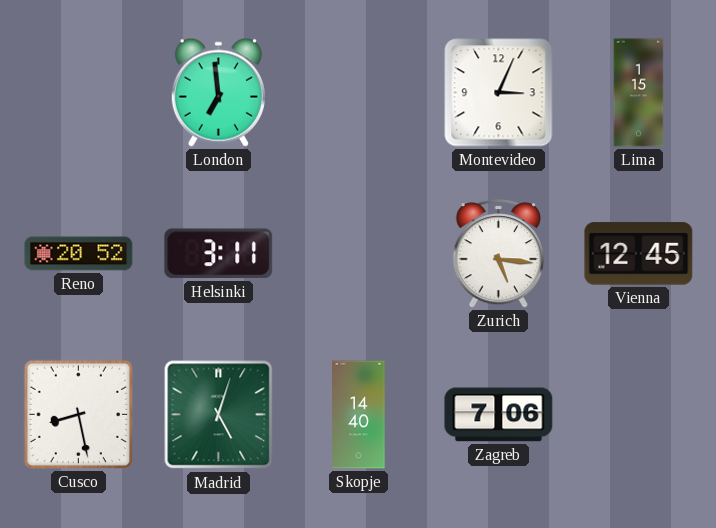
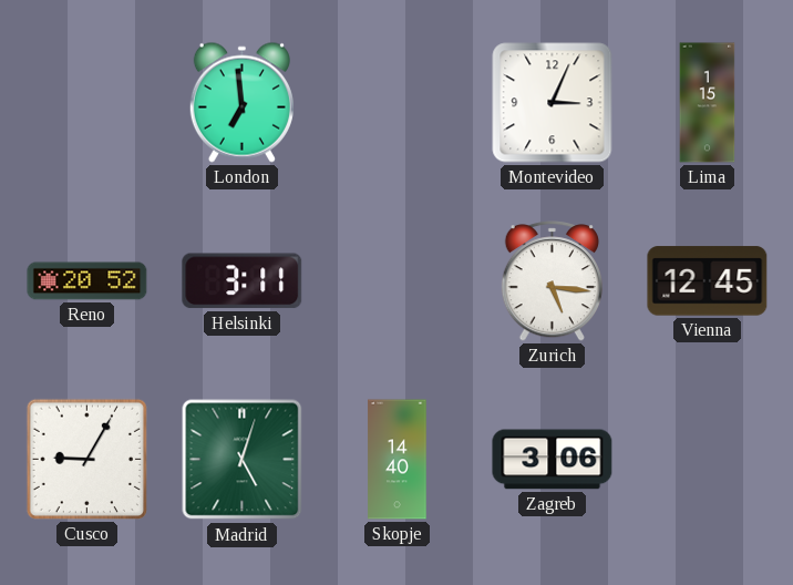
Cusco: 8:28 -> 9:05 (86, 459)
Zagreb: 7:06 -> 3:06 (553, 460)
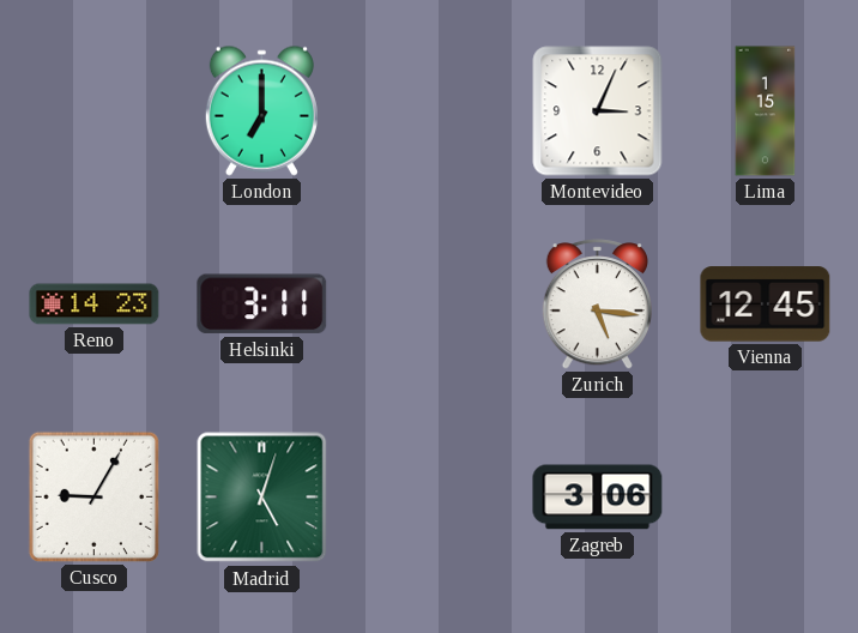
London: 6:59 -> 7:00 (261, 110)
Reno: 20:52 -> 14:23 (95, 305)
Skopje: 14:40 -> none (398, 460)
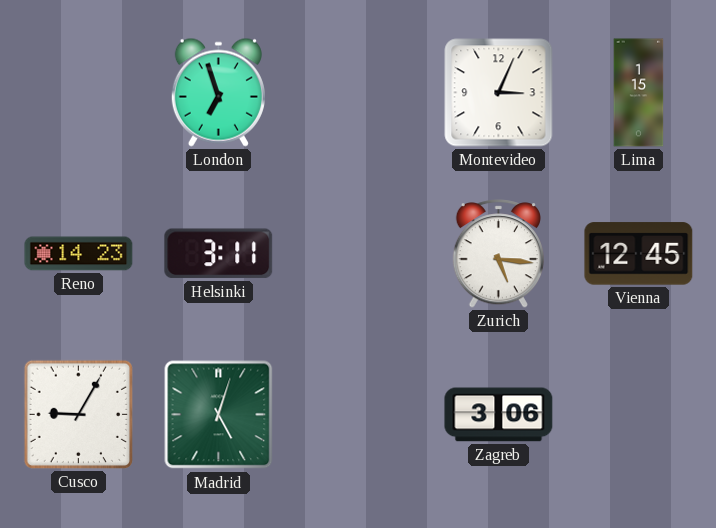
London: 7:00 -> 6:57 (218, 92)
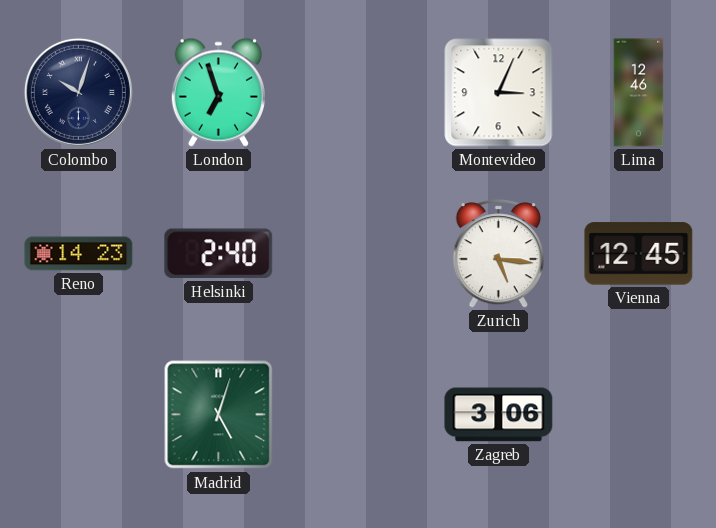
Colombo: none -> 10:03 (78, 92)
Lima: 1:15 -> 12:46 (639, 93)
Helsinki: 3:11 -> 2:40 (219, 254)
Cusco: 9:05 -> none (78, 414)
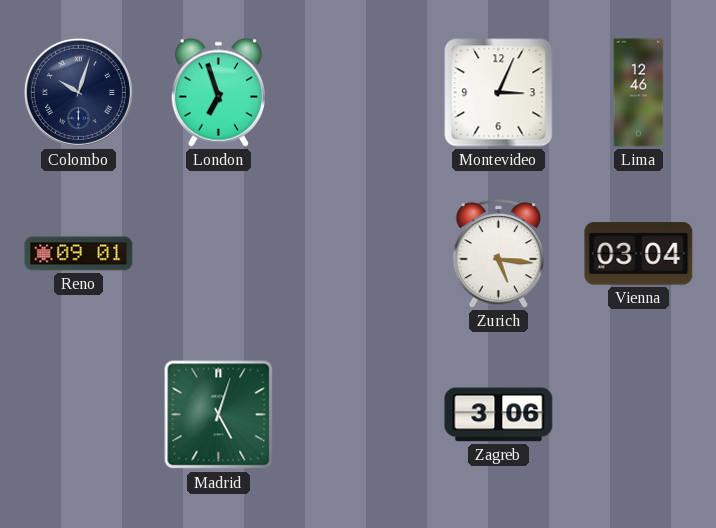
Reno: 14:23 -> 09:01 (79, 254)
Helsinki: 2:40 -> none (219, 254)
Vienna: 12:45 -> 03:04 (639, 254)
